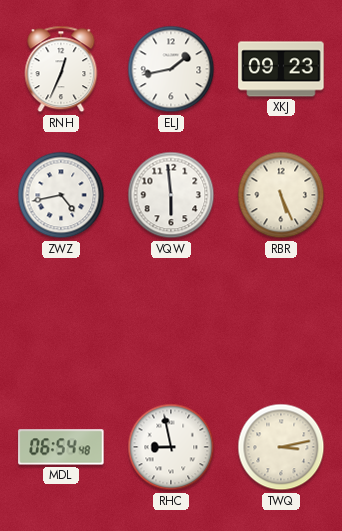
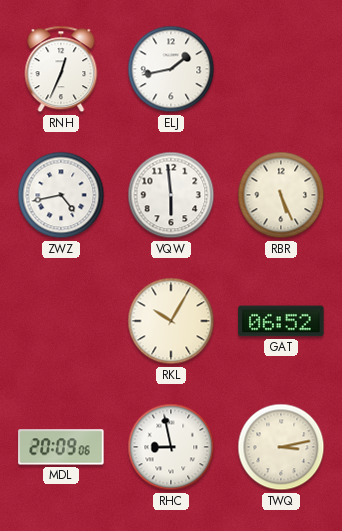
XKJ: 09:23 -> none (281, 69)
RKL: none -> 10:05 (171, 321)
GAT: none -> 06:52 (281, 321)
MDL: 06:54 -> 20:09 (61, 447)
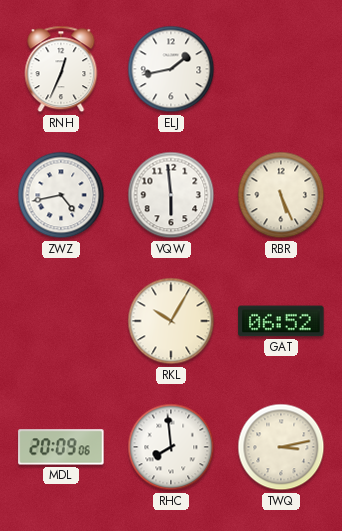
RHC: 8:58 -> 7:59 (171, 447)
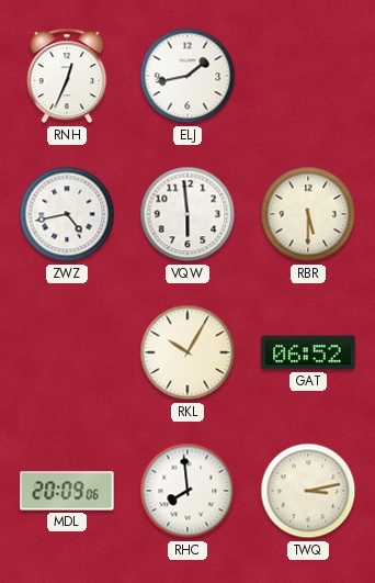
RBR: 5:26 -> 5:30 (308, 214)
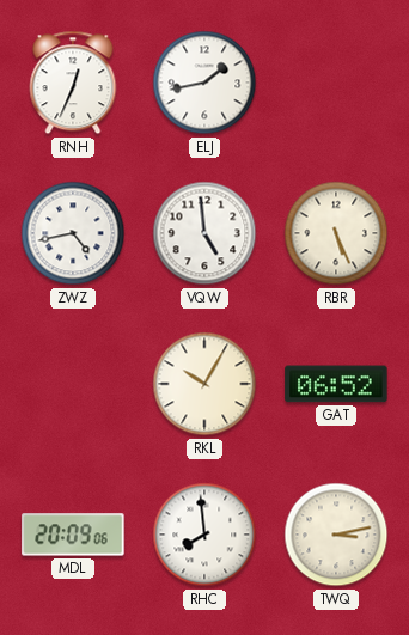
VQW: 5:59 -> 4:59 (204, 233)
RBR: 5:30 -> 5:26 (336, 233)
